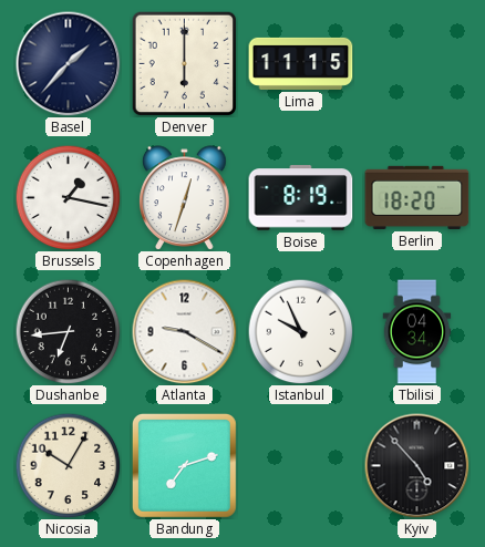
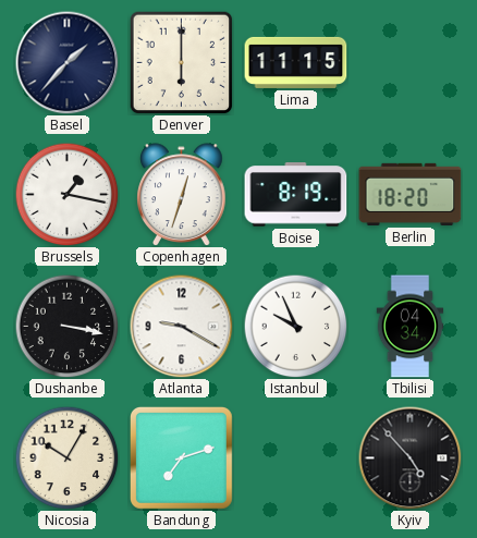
Dushanbe: 6:44 -> 3:17 (66, 326)
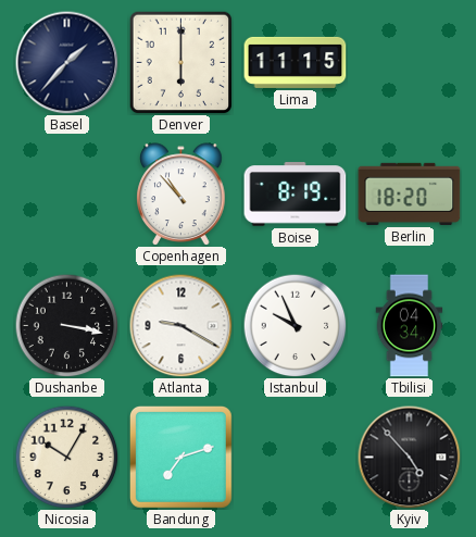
Brussels: 1:17 -> none (66, 194)
Copenhagen: 12:33 -> 10:53 (181, 195)
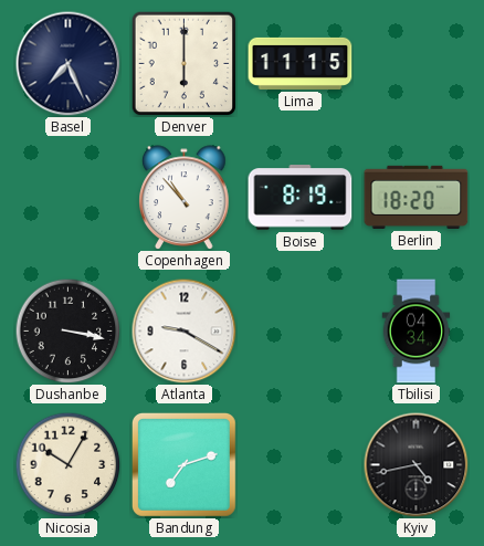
Basel: 1:37 -> 7:26 (67, 63)
Istanbul: 9:56 -> none (295, 325)
Kyiv: 4:53 -> 4:43 (415, 464)
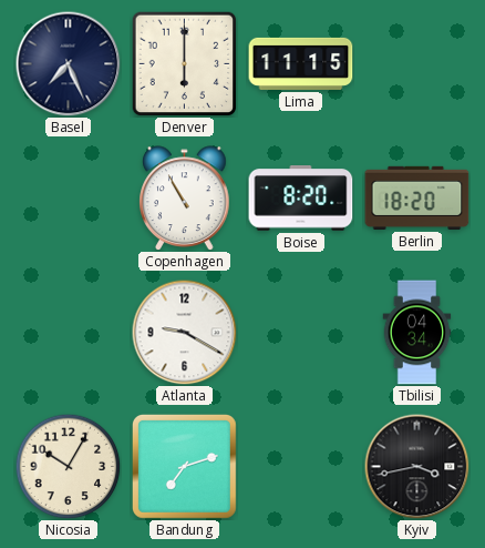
Copenhagen: 10:53 -> 10:55 (185, 199)
Boise: 8:19 -> 8:20 (301, 199)
Dushanbe: 3:17 -> none (67, 330)
Kyiv: 4:43 -> 3:43 (416, 466)
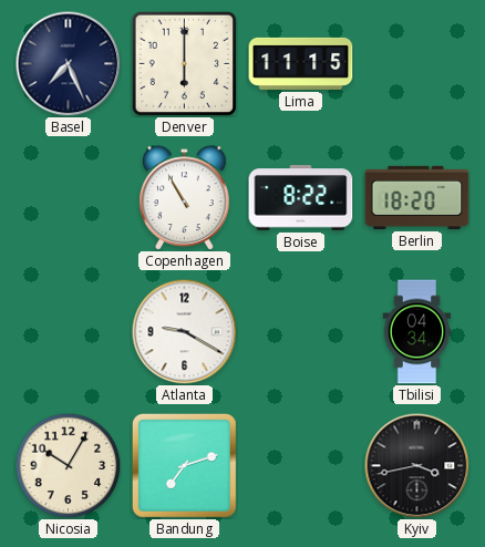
Boise: 8:20 -> 8:22 (301, 198)
